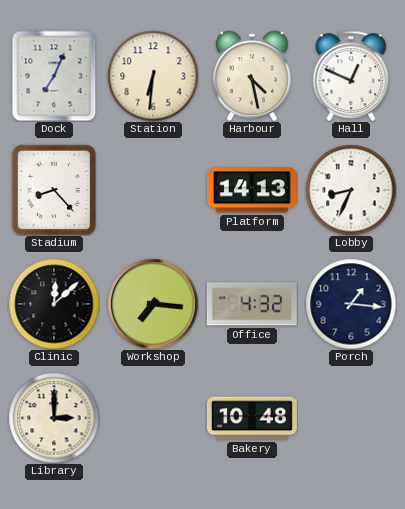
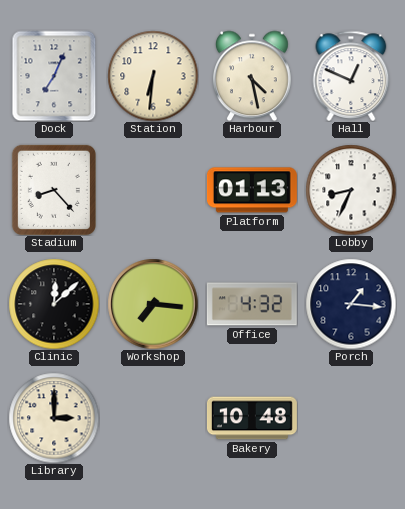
Platform: 14:13 -> 01:13 (252, 190)
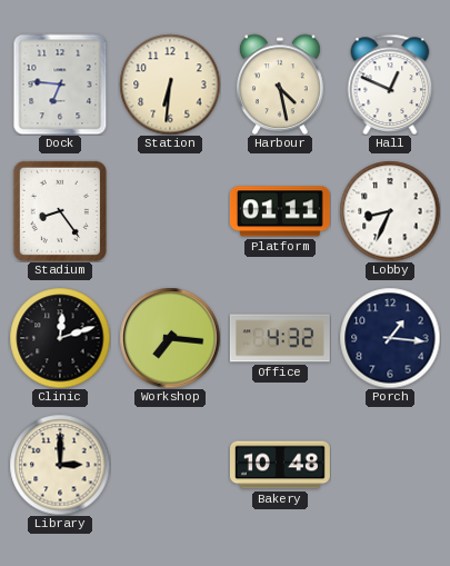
Dock: 7:04 -> 6:46 (60, 85)
Stadium: 8:23 -> 8:24 (60, 211)
Platform: 01:13 -> 01:11 (280, 211)
Clinic: 12:08 -> 12:12 (60, 338)
